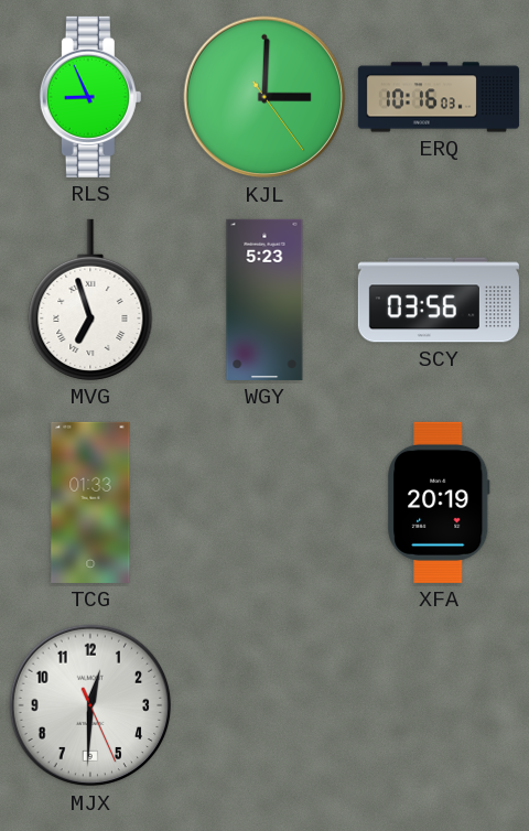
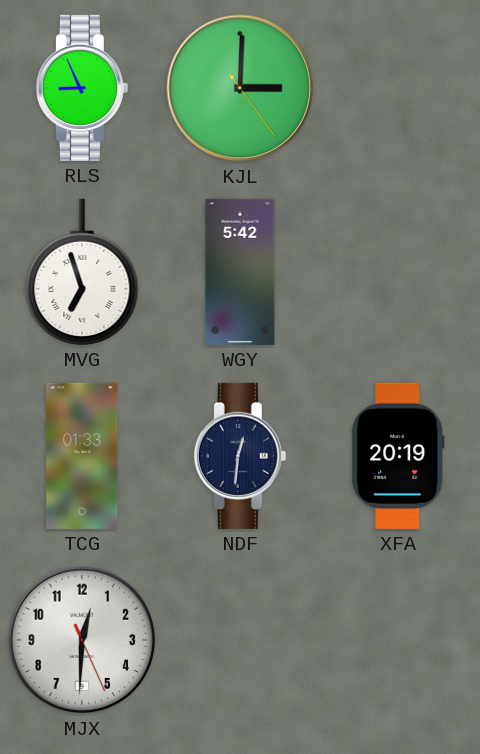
ERQ: 10:16 -> none (439, 97)
WGY: 5:23 -> 5:42 (240, 272)
SCY: 03:56 -> none (439, 300)
NDF: none -> 12:31 (240, 456)
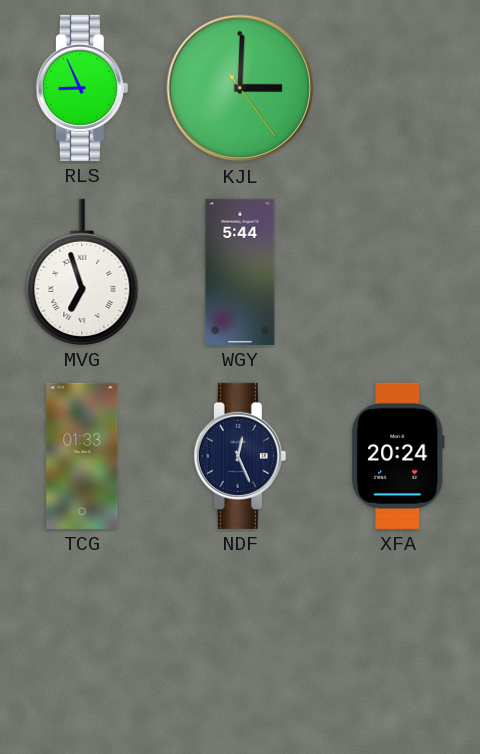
WGY: 5:42 -> 5:44 (240, 272)
NDF: 12:31 -> 12:26 (240, 456)
XFA: 20:19 -> 20:24 (398, 456)
MJX: 12:30 -> none (82, 640)
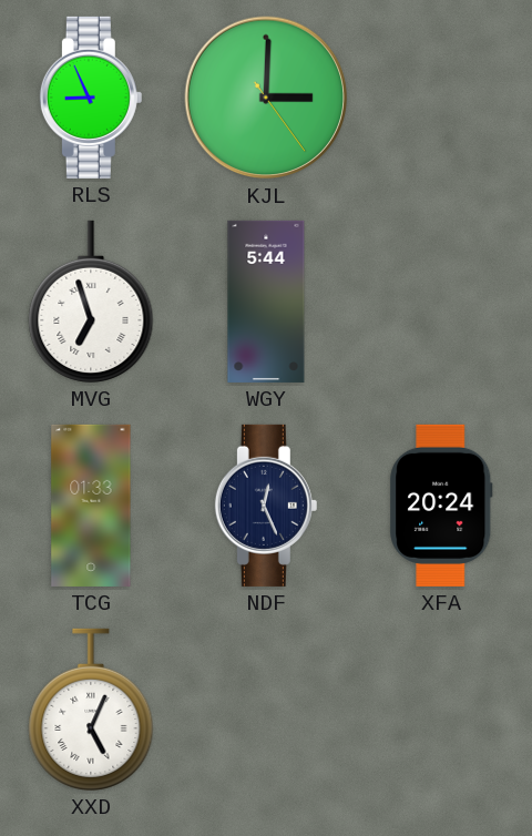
XXD: none -> 5:04 (91, 710)
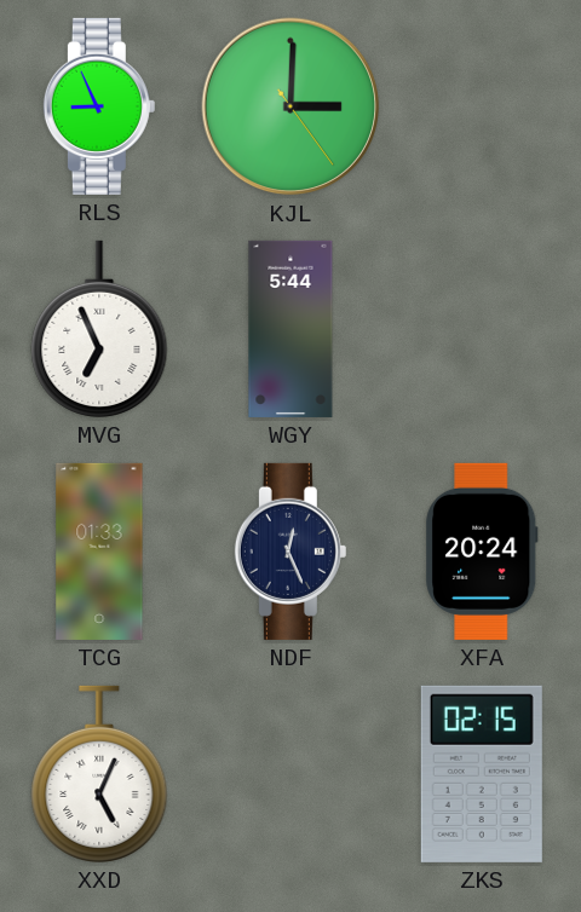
MVG: 6:57 -> 6:56 (99, 329)
ZKS: none -> 02:15 (482, 774)
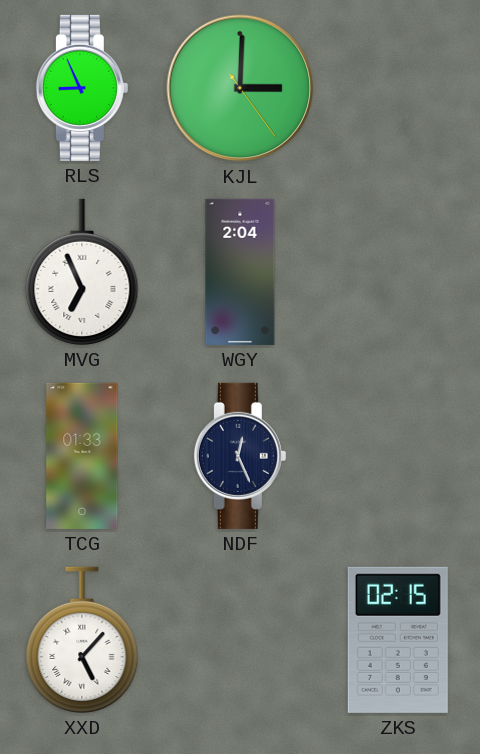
WGY: 5:44 -> 2:04 (240, 272)
XFA: 20:24 -> none (482, 552)
XXD: 5:04 -> 5:07 (82, 640)
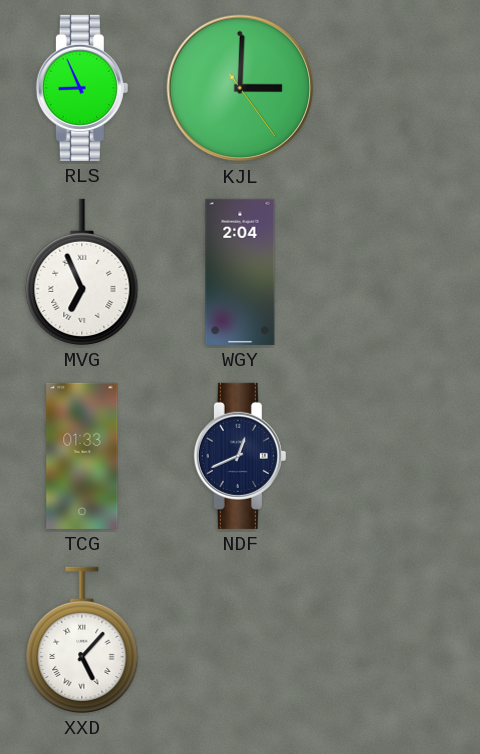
NDF: 12:26 -> 12:41 (240, 456)
ZKS: 02:15 -> none (398, 640)
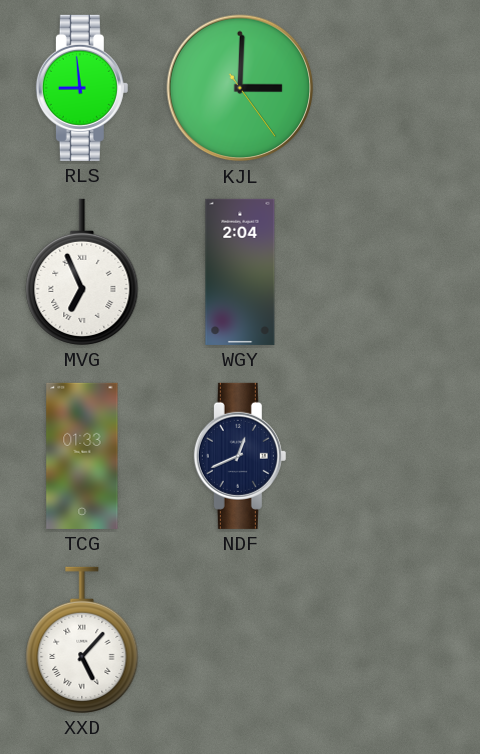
RLS: 8:56 -> 8:59 (82, 88)
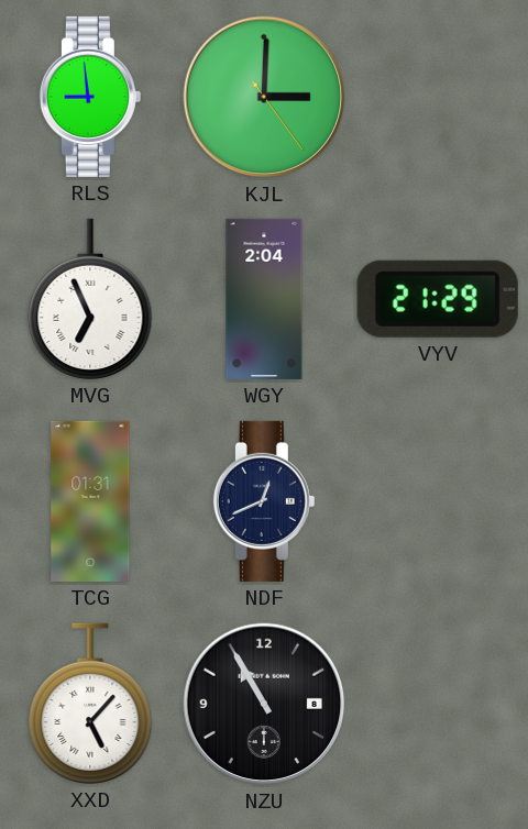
VYV: none -> 21:29 (438, 299)
TCG: 01:33 -> 01:31 (90, 501)
NZU: none -> 10:55 (264, 704)
